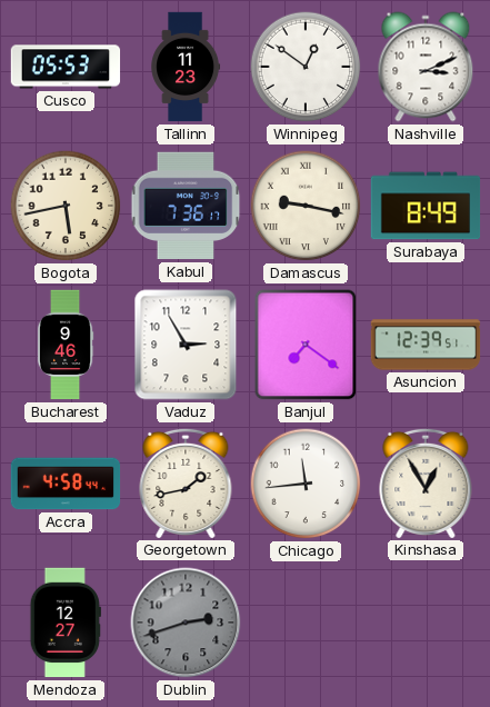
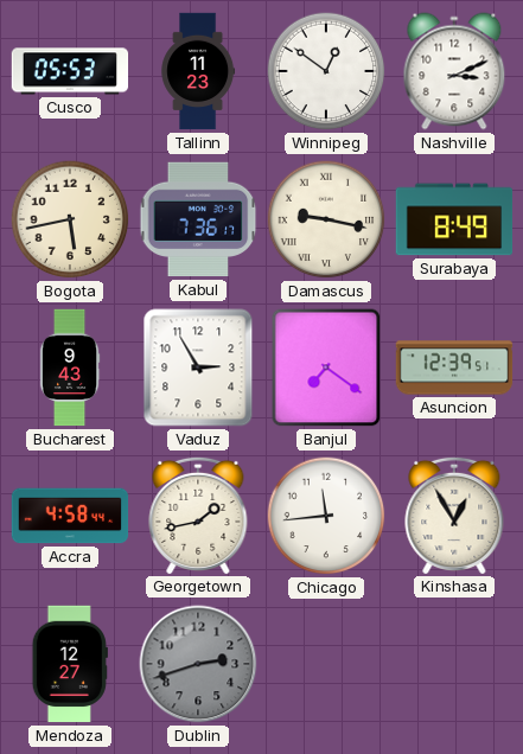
Bucharest: 9:46 -> 9:43 (70, 368)
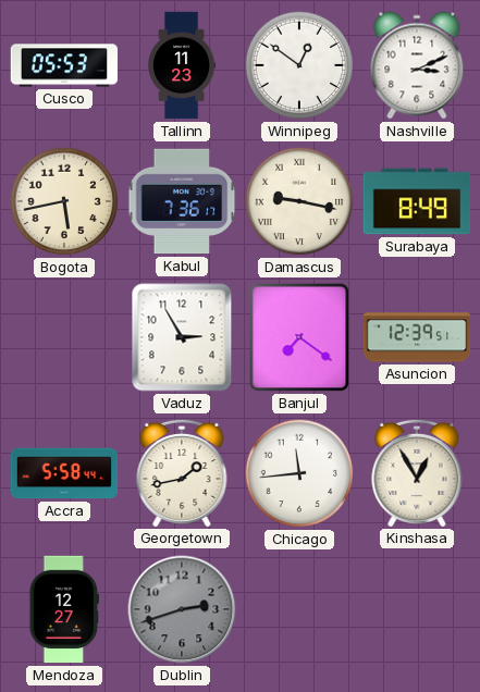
Bucharest: 9:43 -> none (70, 368)
Accra: 4:58 -> 5:58 (64, 473)
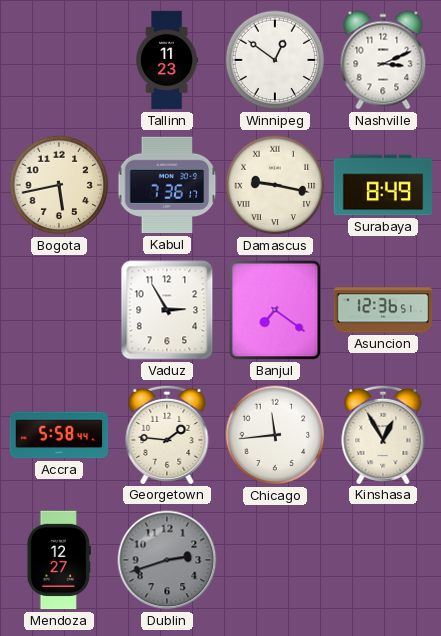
Cusco: 05:53 -> none (64, 65)
Asuncion: 12:39 -> 12:36 (383, 310)
Georgetown: 1:43 -> 1:46 (167, 434)
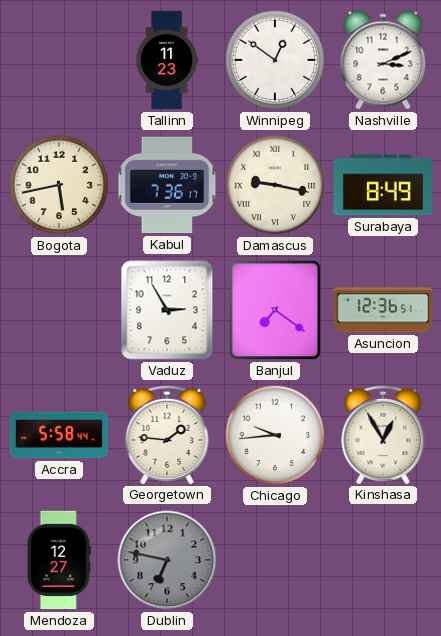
Chicago: 11:44 -> 9:44 (275, 435)
Dublin: 2:42 -> 6:47 (167, 560)
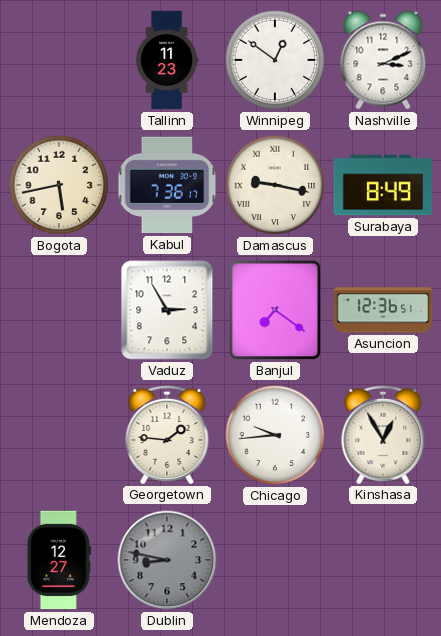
Accra: 5:58 -> none (59, 435)
Dublin: 6:47 -> 8:47 (167, 560)
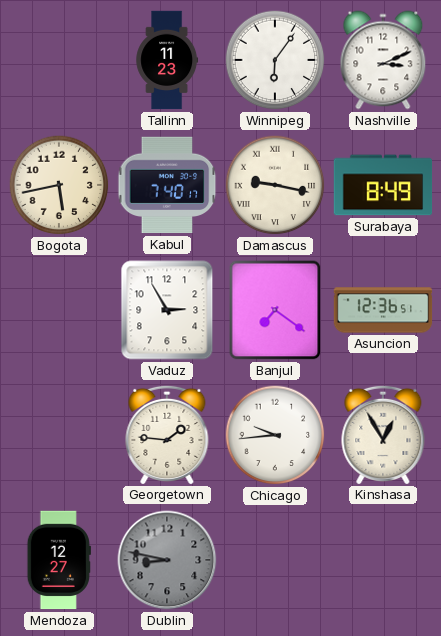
Winnipeg: 12:51 -> 6:06 (275, 60)
Kabul: 7:36 -> 7:40 (167, 185)
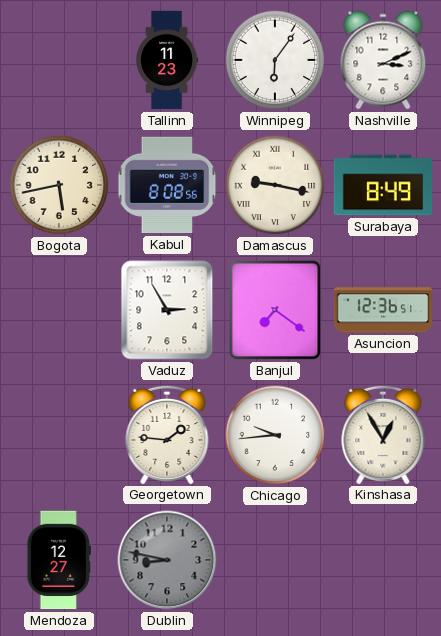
Kabul: 7:40 -> 8:08 (167, 185)
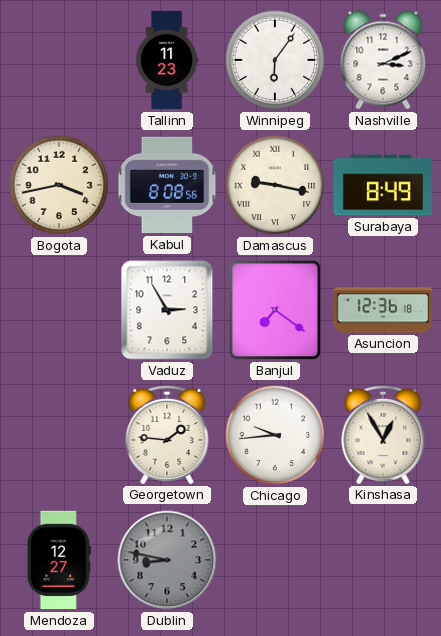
Bogota: 5:43 -> 3:43 (59, 185)
Asuncion: 12:36:51 -> 12:36:18 (383, 310)
